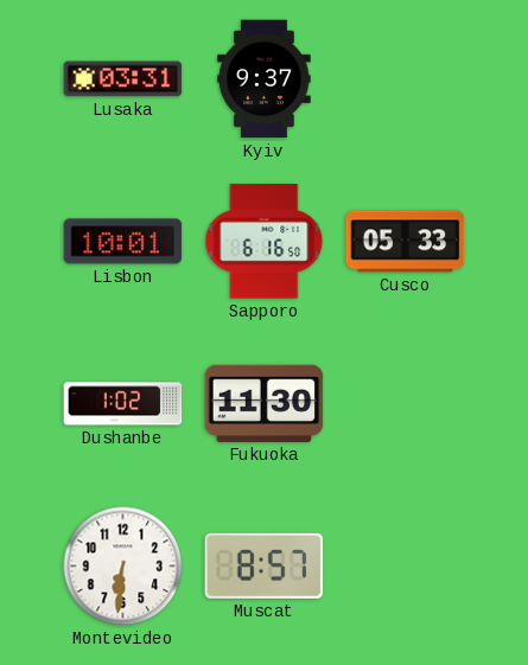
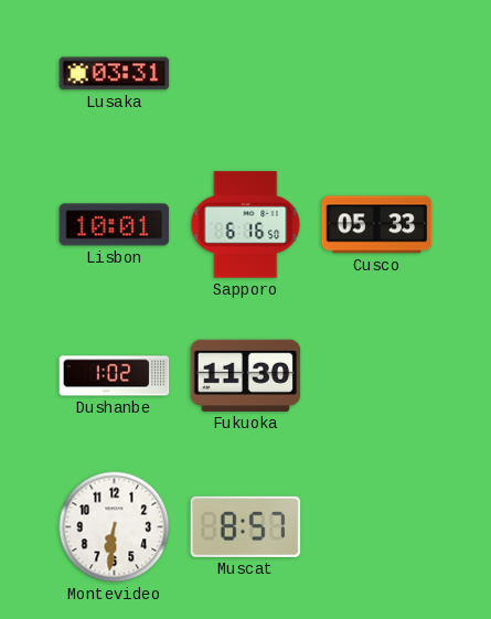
Kyiv: 9:37 -> none (265, 79)
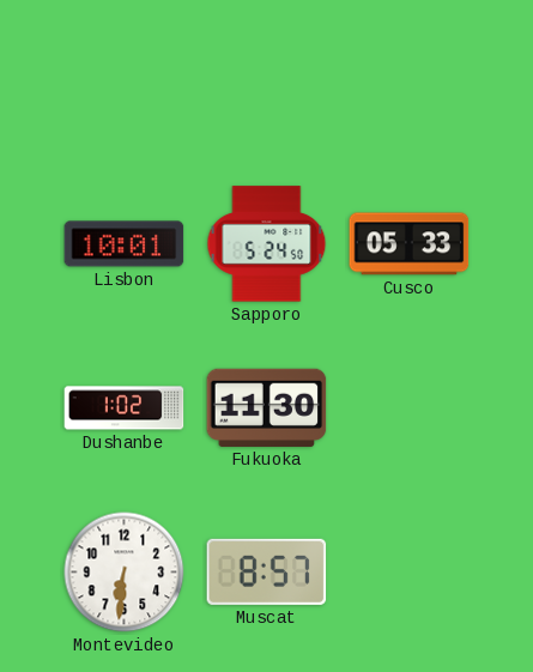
Lusaka: 03:31 -> none (115, 74)
Sapporo: 6:16 -> 5:24 (267, 244)
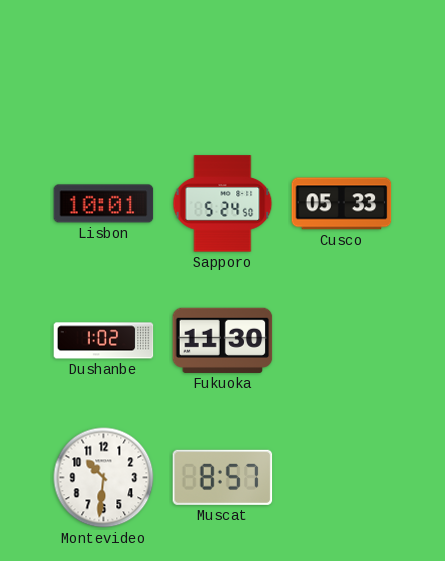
Montevideo: 6:31 -> 10:31 (104, 478)
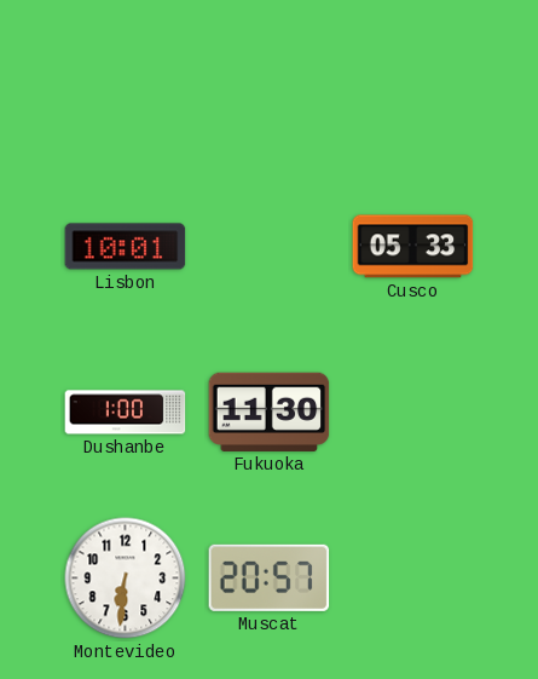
Sapporo: 5:24 -> none (223, 204)
Dushanbe: 1:02 -> 1:00 (126, 413)
Montevideo: 10:31 -> 6:31 (126, 579)
Muscat: 8:57 -> 20:57 (270, 577)
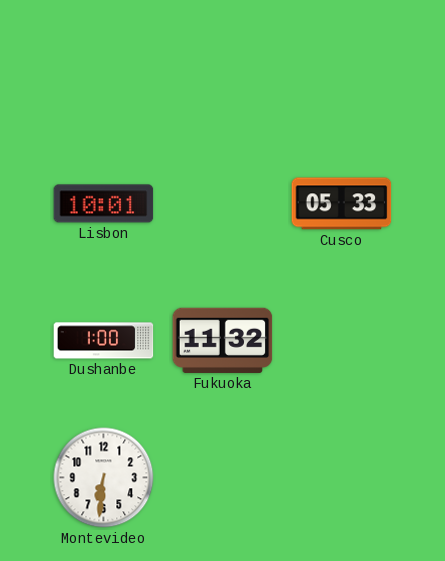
Fukuoka: 11:30 -> 11:32 (223, 340)
Muscat: 20:57 -> none (270, 577)
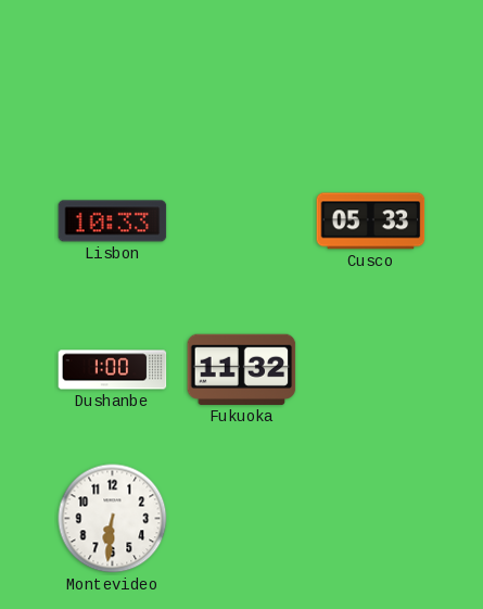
Lisbon: 10:01 -> 10:33 (113, 221)
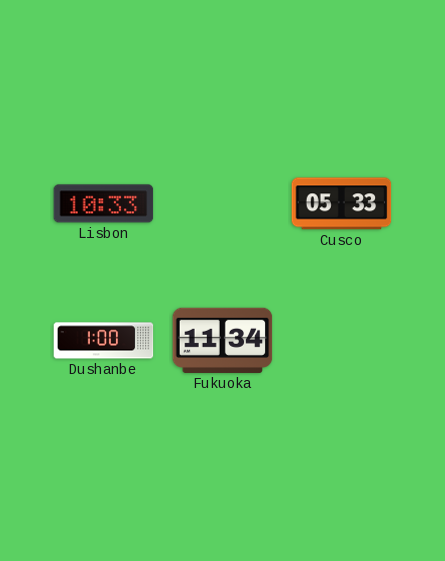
Fukuoka: 11:32 -> 11:34 (223, 340)
Montevideo: 6:31 -> none (113, 519)
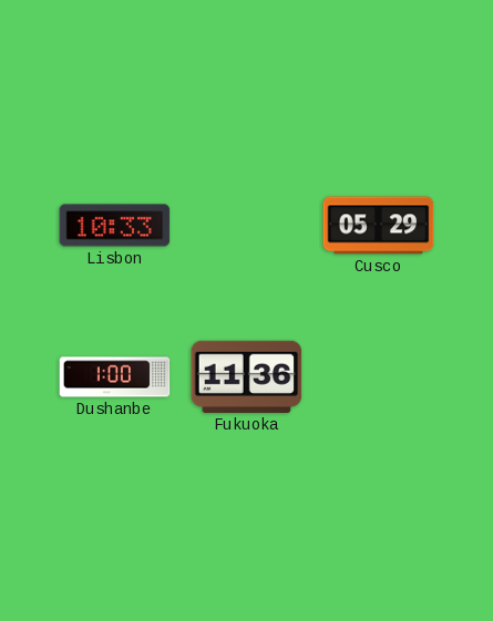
Cusco: 05:33 -> 05:29 (379, 226)
Fukuoka: 11:34 -> 11:36 (247, 376)
